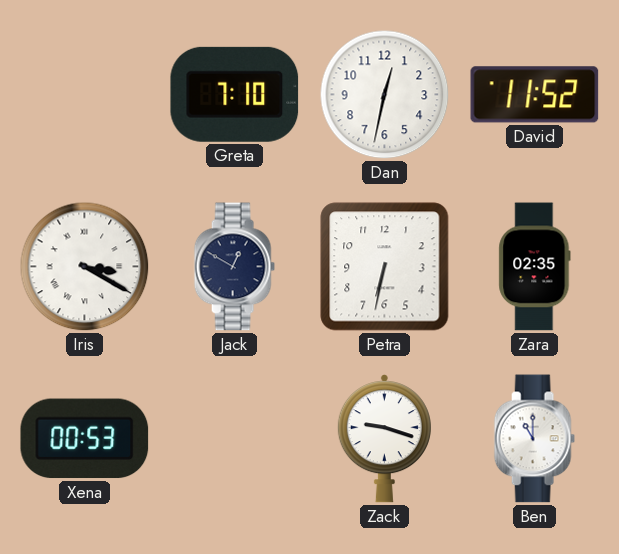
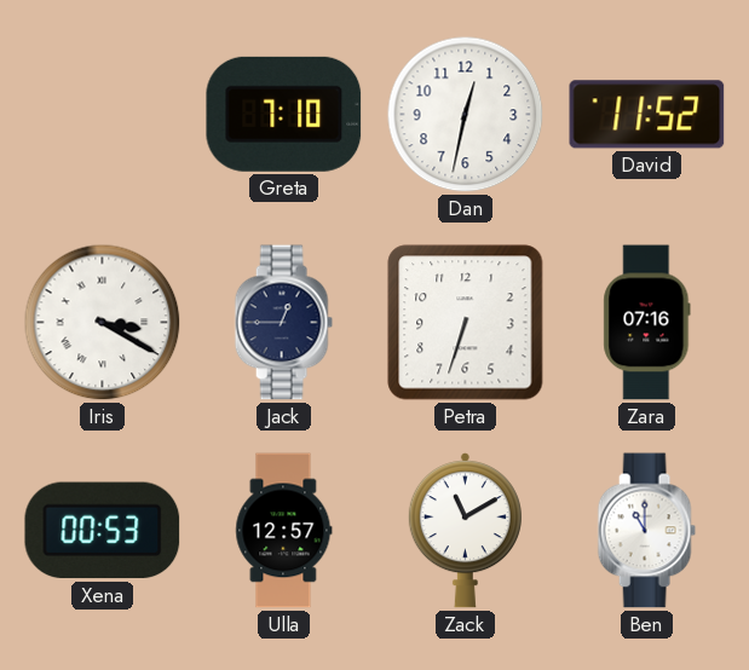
Jack: 12:50 -> 12:45 (283, 323)
Petra: 6:32 -> 6:33 (466, 323)
Zara: 02:35 -> 07:16 (647, 323)
Ulla: none -> 12:57 (284, 531)
Zack: 9:18 -> 11:10 (465, 531)
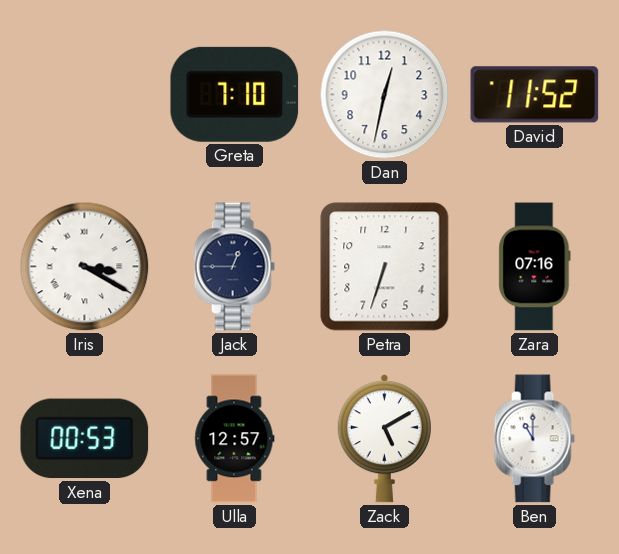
Zack: 11:10 -> 5:10 (384, 439)
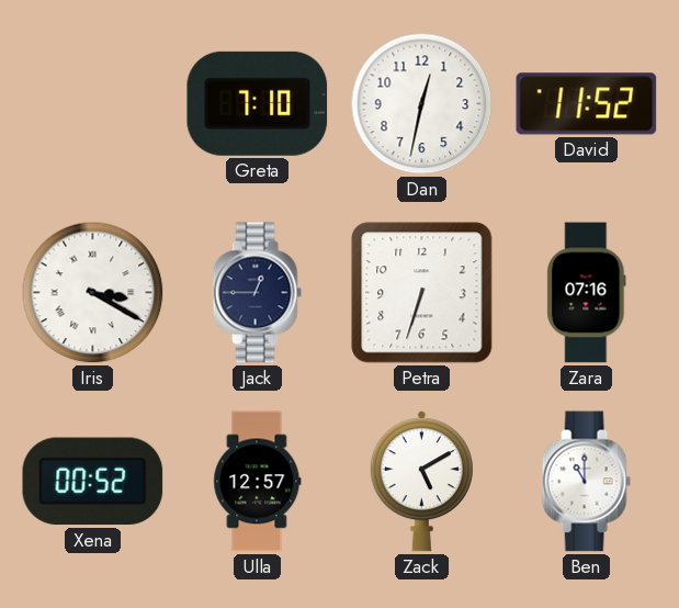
Xena: 00:53 -> 00:52 (93, 482)
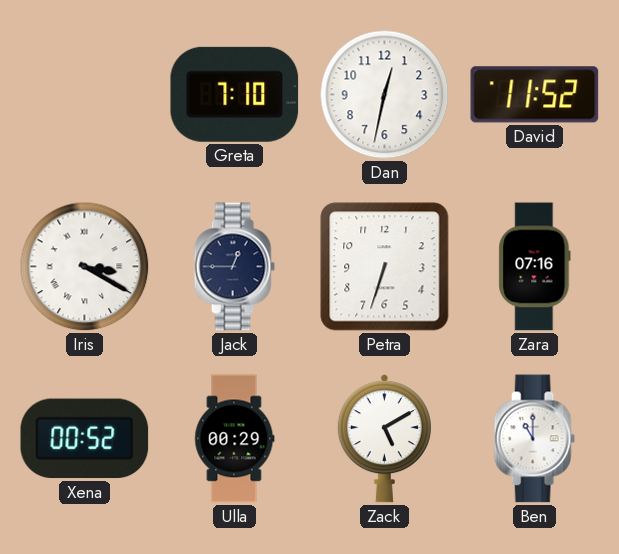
Ulla: 12:57 -> 00:29 (235, 439)
